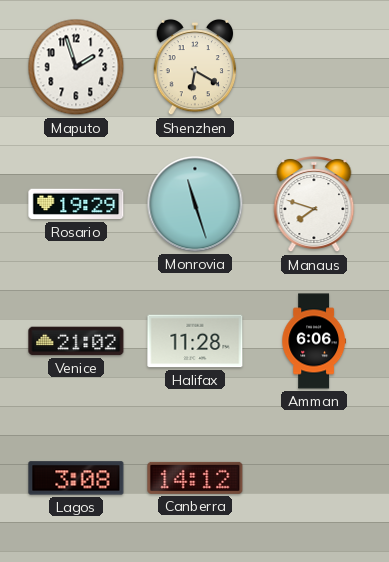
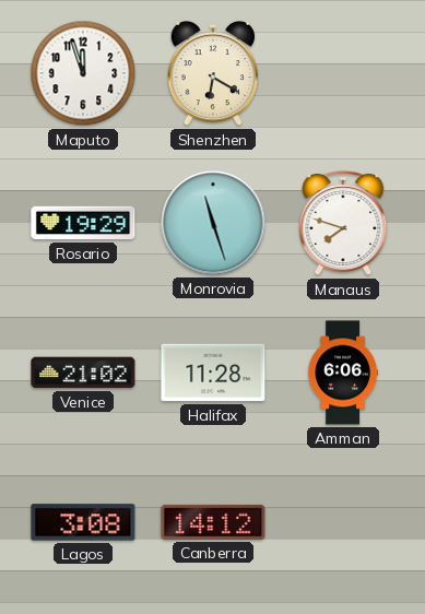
Maputo: 1:57 -> 11:57 (83, 73)
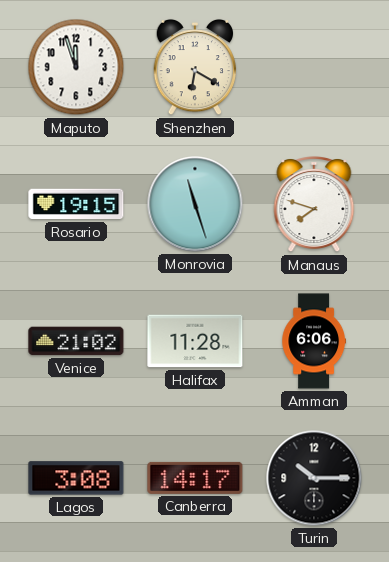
Rosario: 19:29 -> 19:15 (76, 204)
Canberra: 14:12 -> 14:17 (195, 478)
Turin: none -> 10:15 (314, 478)
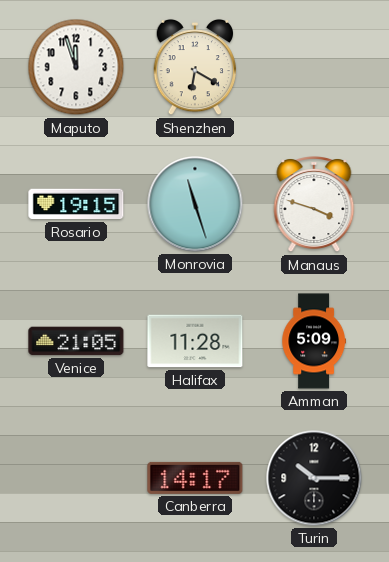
Manaus: 7:48 -> 3:48 (314, 205)
Venice: 21:02 -> 21:05 (76, 341)
Amman: 6:06 -> 5:09 (313, 341)
Lagos: 3:08 -> none (76, 478)
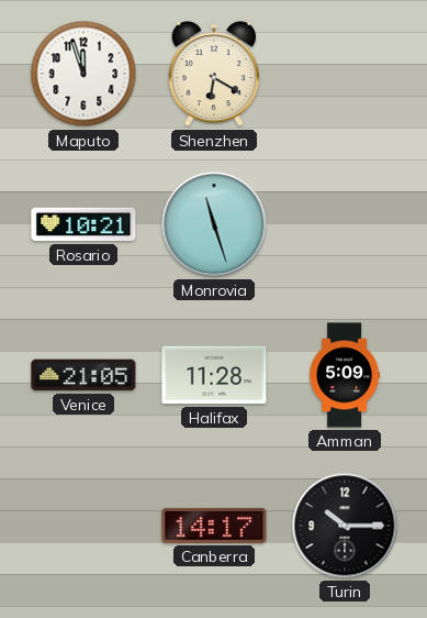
Rosario: 19:15 -> 10:21 (83, 224)
Manaus: 3:48 -> none (314, 205)
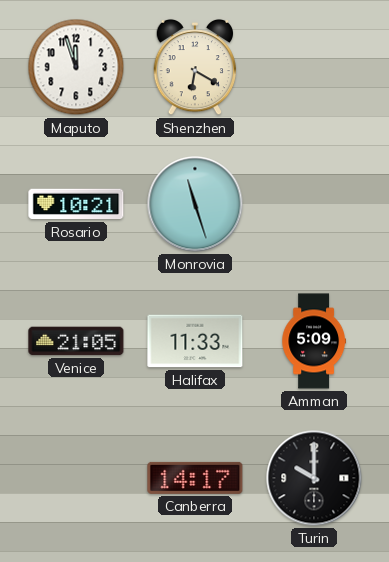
Halifax: 11:28 -> 11:33 (195, 341)
Turin: 10:15 -> 10:00 (314, 478)
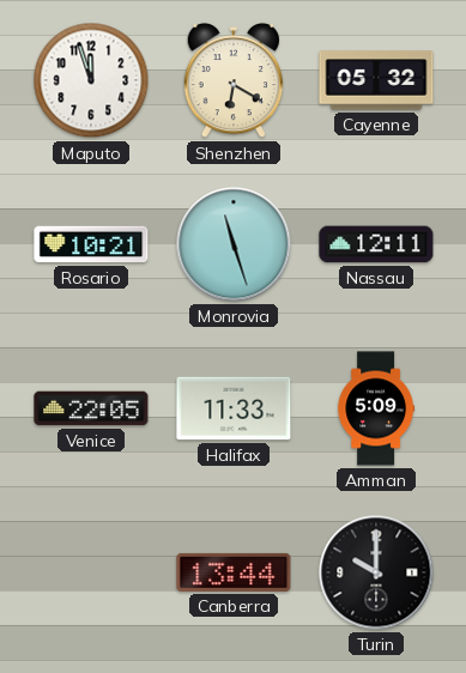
Cayenne: none -> 05:32 (376, 80)
Nassau: none -> 12:11 (376, 244)
Venice: 21:05 -> 22:05 (91, 408)
Canberra: 14:17 -> 13:44 (234, 572)
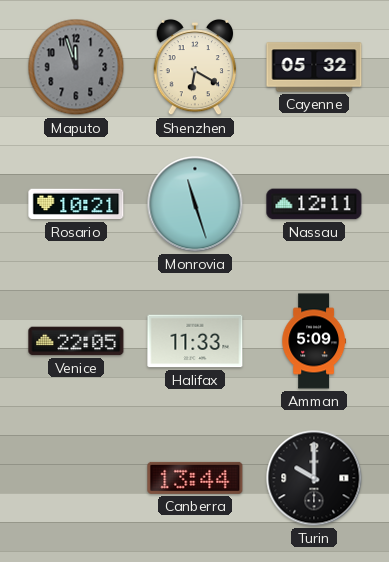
Maputo dial: white -> grey (76, 67)
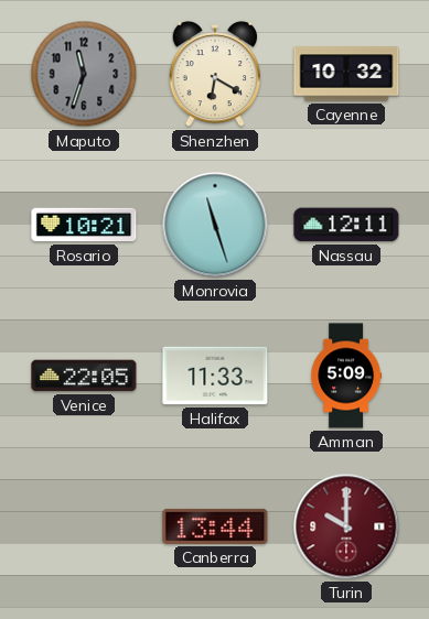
Maputo: 11:57 -> 11:33 (84, 74)
Cayenne: 05:32 -> 10:32 (346, 74)
Turin dial: black -> burgundy (346, 526)
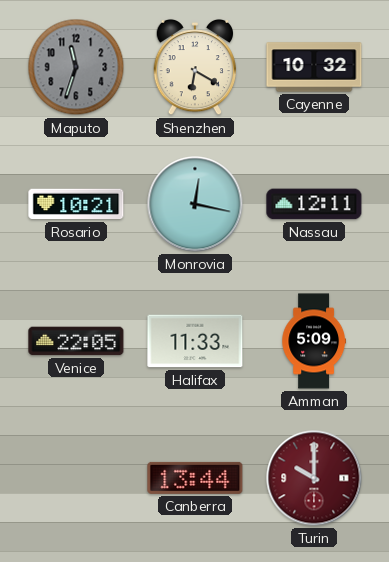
Monrovia: 11:27 -> 12:17 (195, 204)
